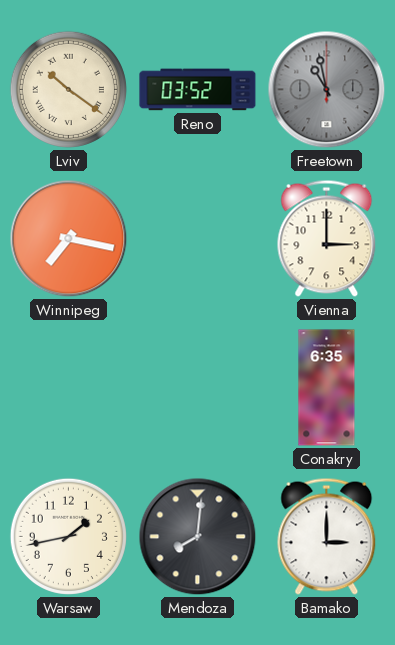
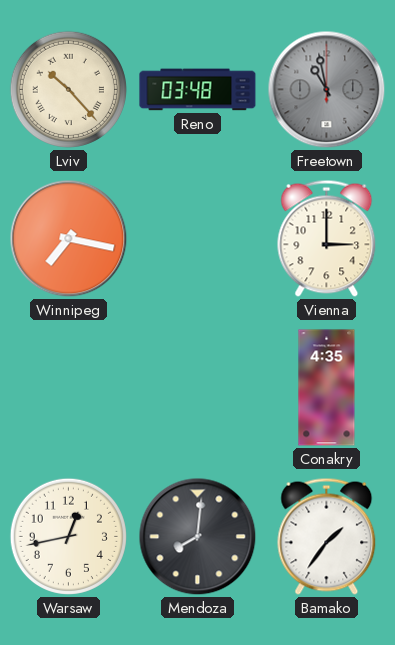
Lviv: 10:21 -> 10:23 (68, 89)
Reno: 03:52 -> 03:48 (198, 90)
Conakry: 6:35 -> 4:35 (327, 388)
Warsaw: 1:43 -> 12:43 (68, 536)
Bamako: 3:00 -> 1:36 (327, 536)
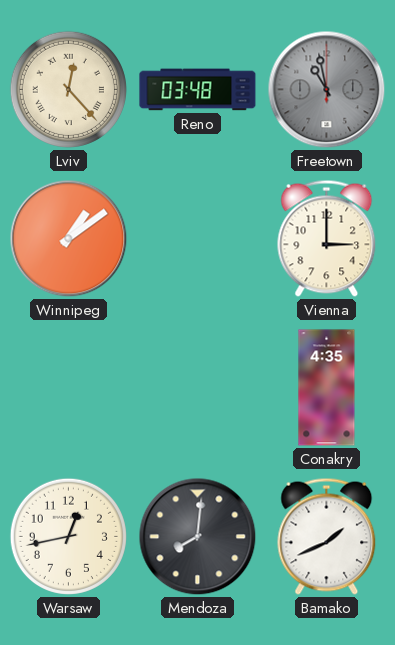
Lviv: 10:23 -> 12:23 (68, 89)
Winnipeg: 7:17 -> 1:09 (69, 239)
Bamako: 1:36 -> 1:41 (327, 536)
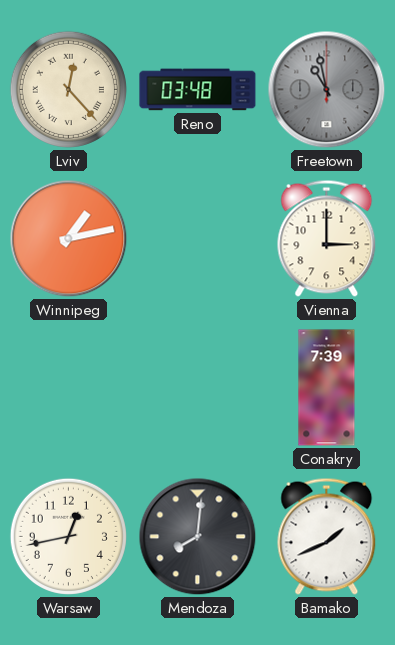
Winnipeg: 1:09 -> 1:13 (69, 239)
Conakry: 4:35 -> 7:39 (327, 388)
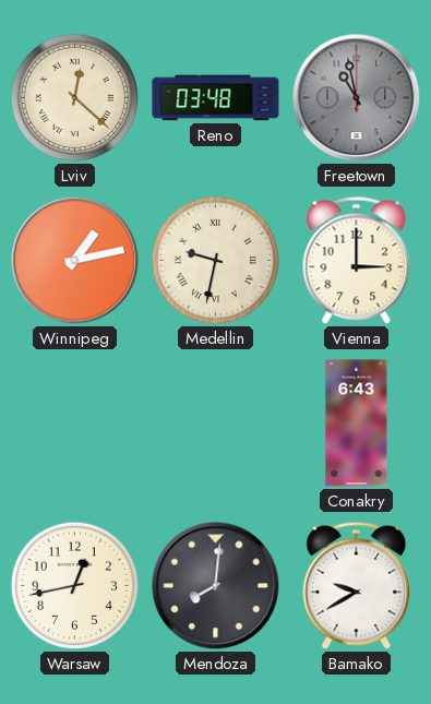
Lviv: 12:23 -> 12:22 (74, 97)
Medellin: none -> 9:32 (215, 260)
Conakry: 7:39 -> 6:43 (357, 423)
Bamako: 1:41 -> 9:40 (357, 585)
